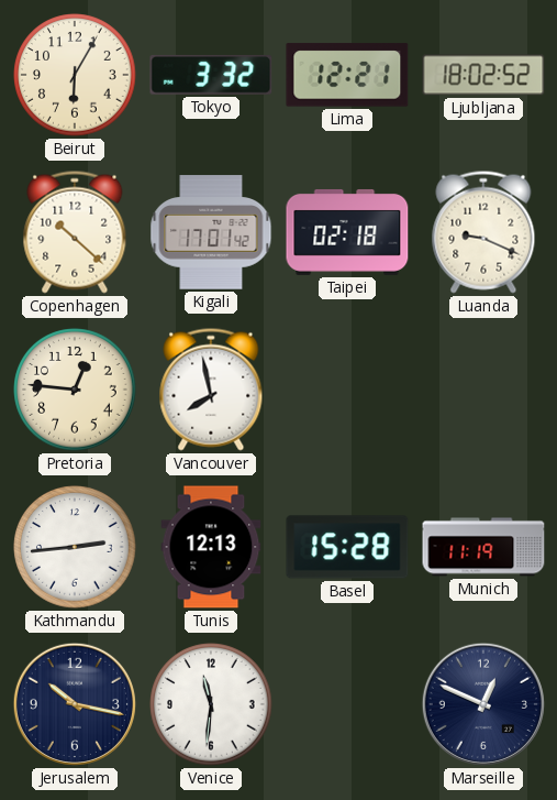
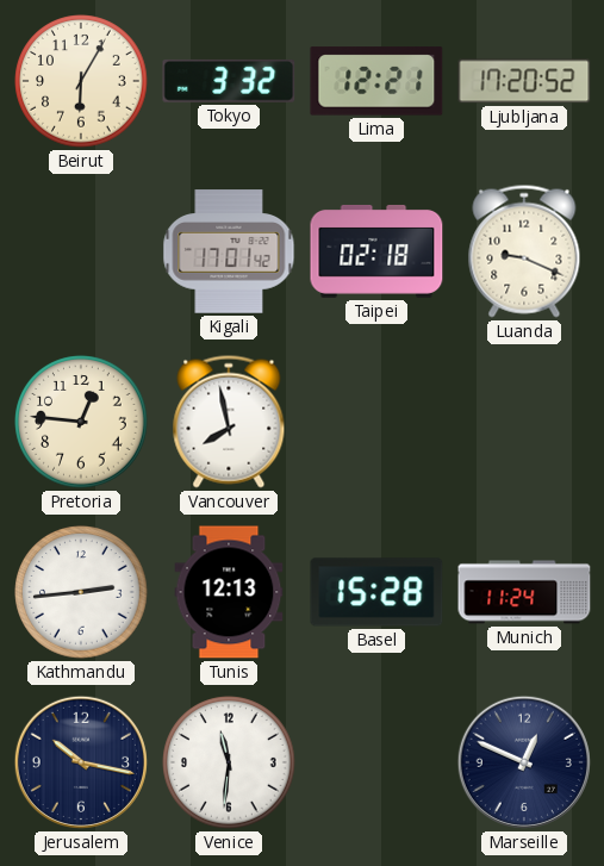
Ljubljana: 18:02 -> 17:20 (524, 81)
Copenhagen: 10:22 -> none (75, 232)
Munich: 11:19 -> 11:24 (524, 592)
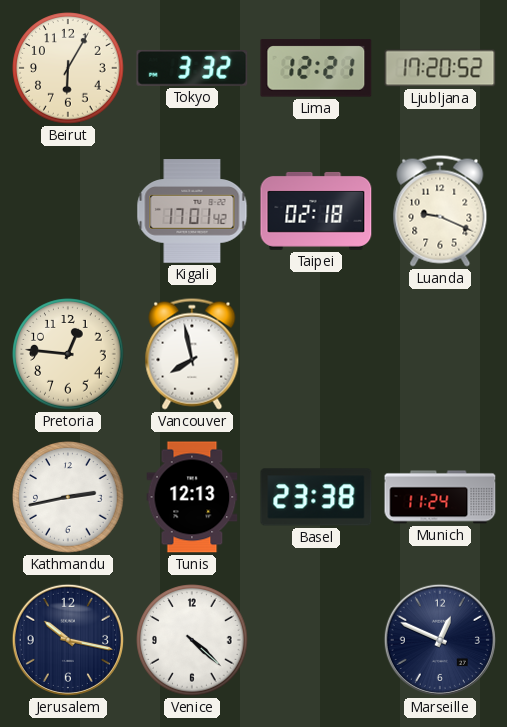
Kathmandu: 2:44 -> 2:43 (68, 497)
Basel: 15:28 -> 23:38 (316, 497)
Venice: 11:31 -> 4:22 (192, 640)
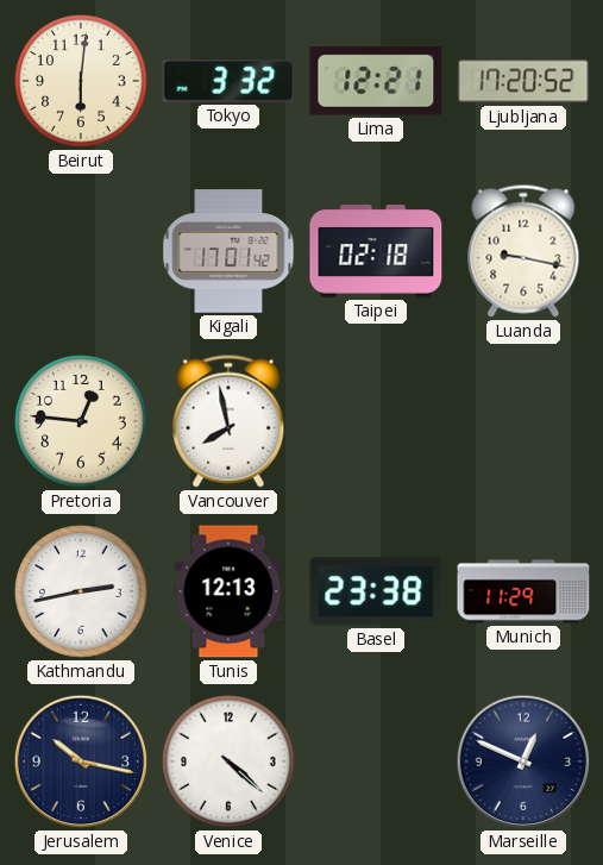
Beirut: 6:05 -> 6:01 (81, 81)
Luanda: 9:19 -> 9:17 (523, 251)
Munich: 11:24 -> 11:29 (523, 591)
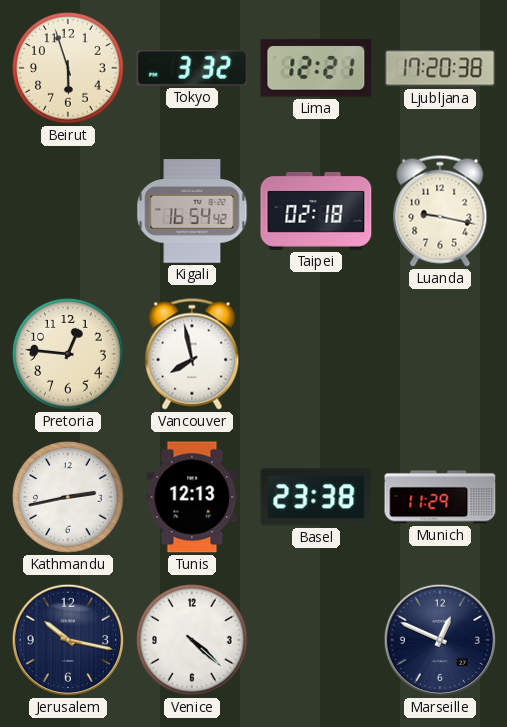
Beirut: 6:01 -> 5:57 (68, 68)
Ljubljana: 17:20:52 -> 17:20:38 (440, 68)
Kigali: 17:01 -> 16:54 (192, 211)
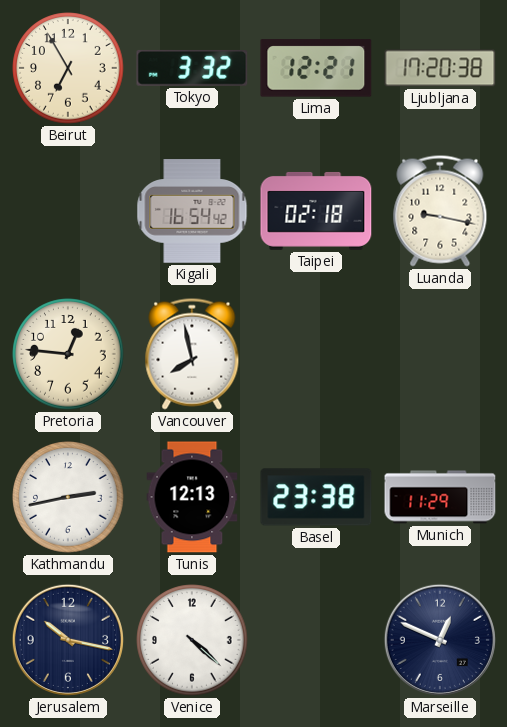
Beirut: 5:57 -> 6:55 (68, 68)
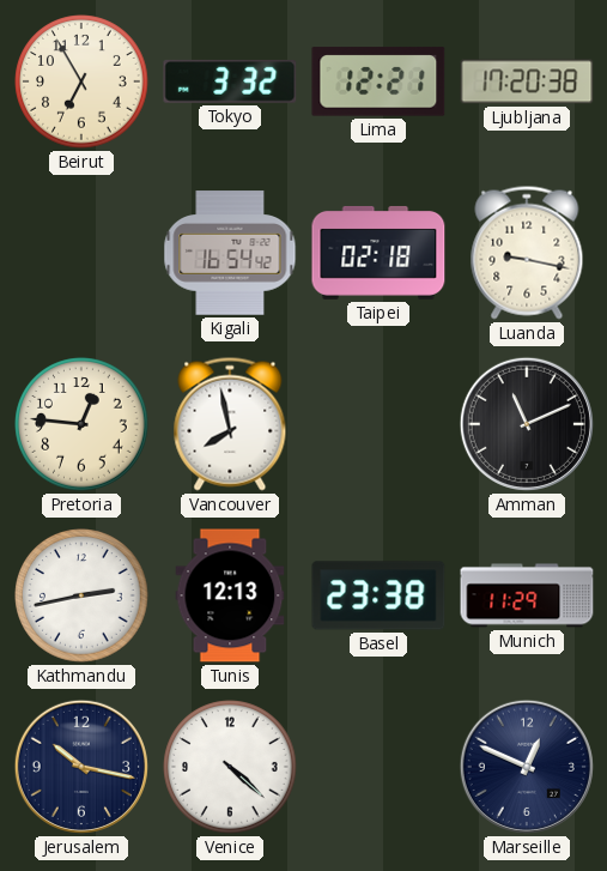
Amman: none -> 11:11 (527, 424)
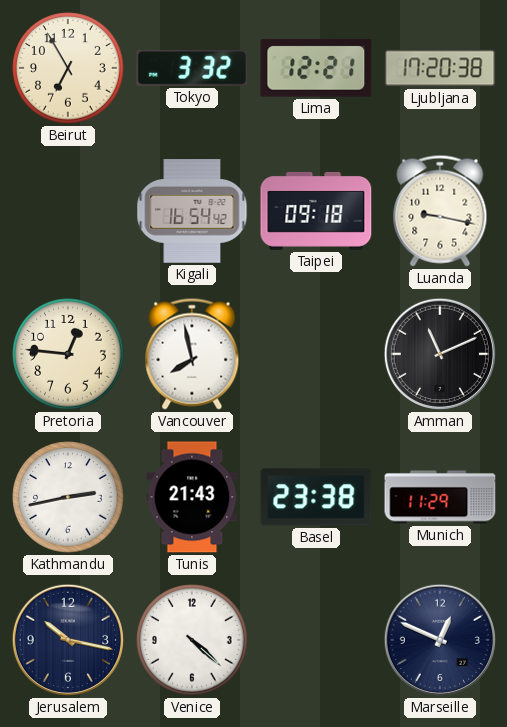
Taipei: 02:18 -> 09:18 (316, 211)
Tunis: 12:13 -> 21:43 (192, 497)
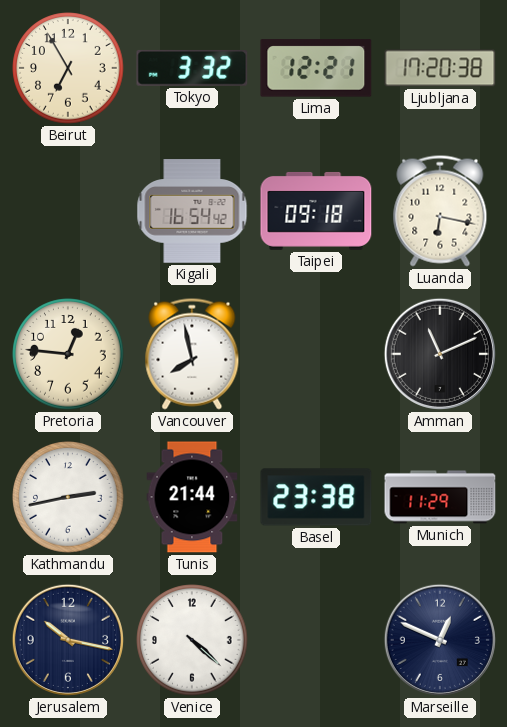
Luanda: 9:17 -> 6:17 (440, 211)
Tunis: 21:43 -> 21:44 (192, 497)
